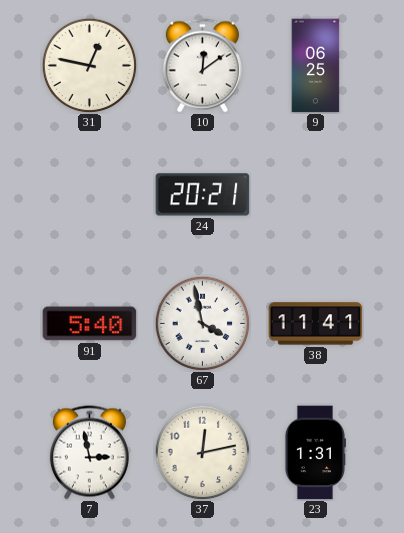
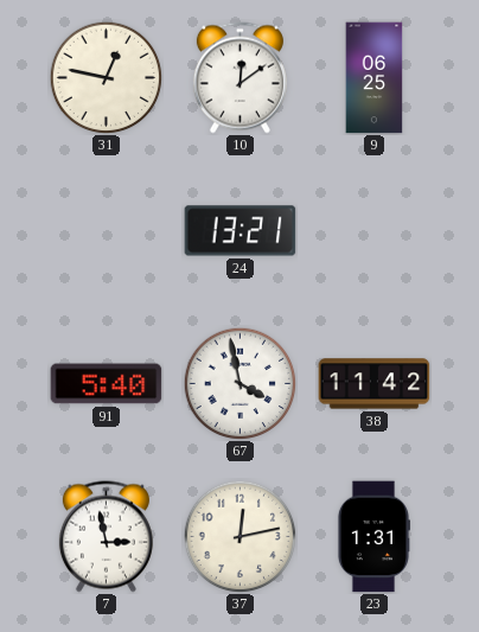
24: 20:21 -> 13:21 (241, 231)
38: 11:41 -> 11:42 (375, 384)
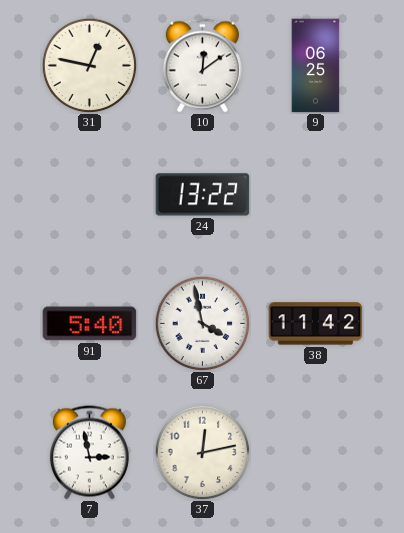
24: 13:21 -> 13:22 (203, 195)
23: 1:31 -> none (373, 537)
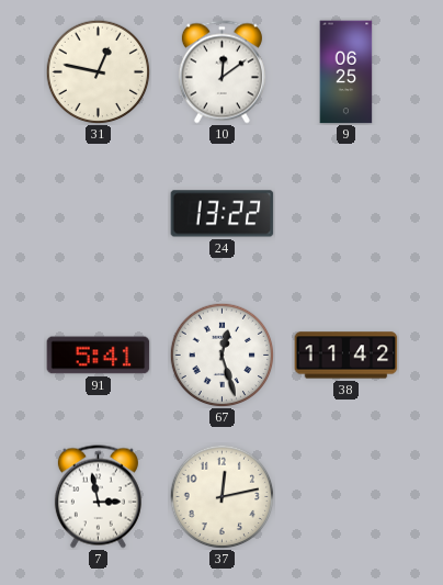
91: 5:40 -> 5:41 (99, 356)
67: 3:58 -> 12:27 (222, 355)
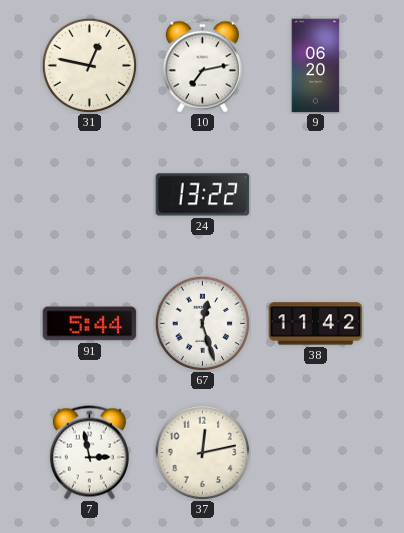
10: 12:09 -> 7:13 (202, 66)
9: 06:25 -> 06:20 (316, 66)
91: 5:41 -> 5:44 (90, 324)
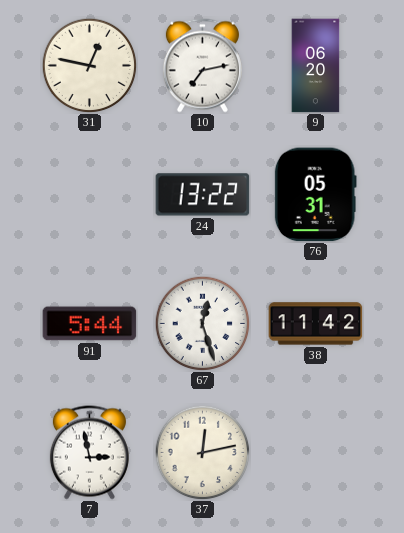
76: none -> 05:31 (315, 195)
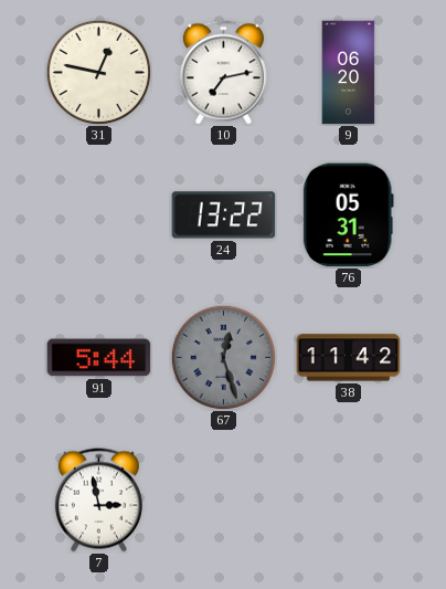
67 dial: white -> grey (223, 357)
37: 12:13 -> none (202, 452)
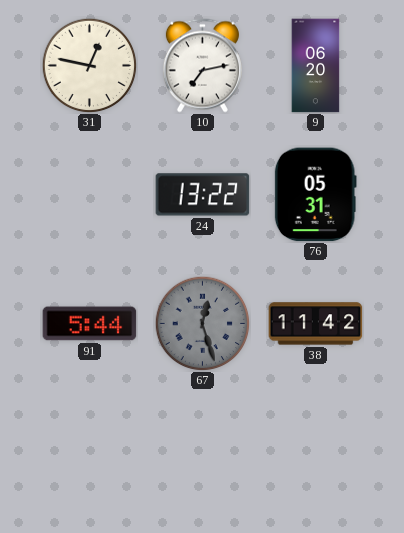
7: 2:58 -> none (98, 501)
